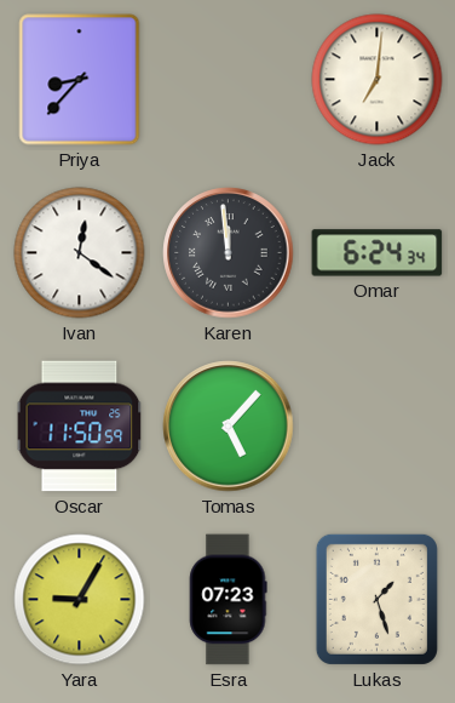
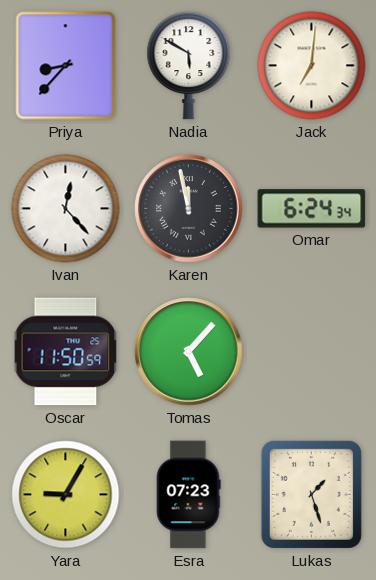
Nadia: none -> 5:50 (189, 65)
Ivan: 12:21 -> 12:23 (66, 209)
Karen: 11:59 -> 11:58 (189, 209)
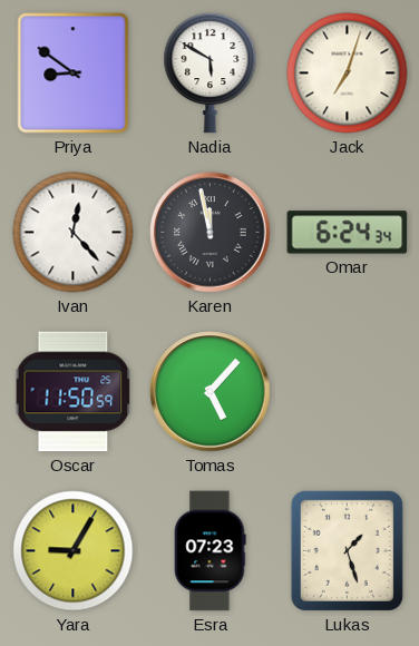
Priya: 8:37 -> 8:51 (74, 74)
Jack: 7:01 -> 7:03 (348, 74)
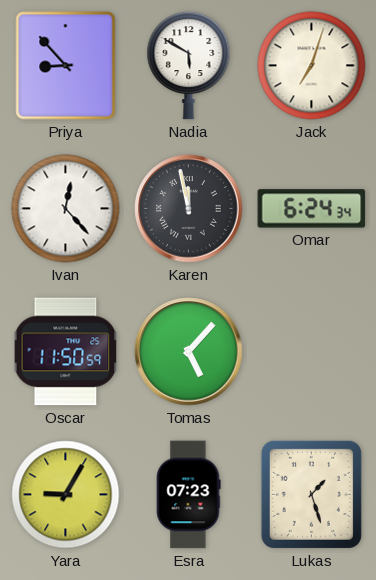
Priya: 8:51 -> 8:53 (66, 66)
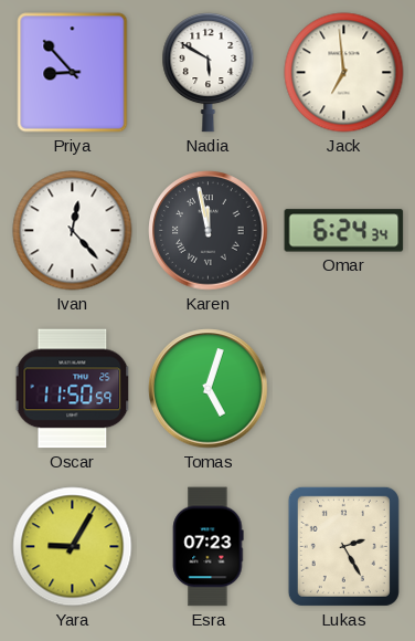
Jack: 7:03 -> 6:59 (344, 73)
Tomas: 5:07 -> 5:03 (209, 389)
Lukas: 1:27 -> 2:25 (343, 546)
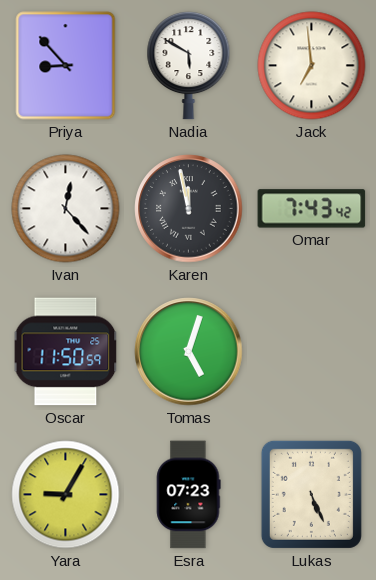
Omar: 6:24 -> 7:43 (312, 209)
Lukas: 2:25 -> 5:26 (311, 494)
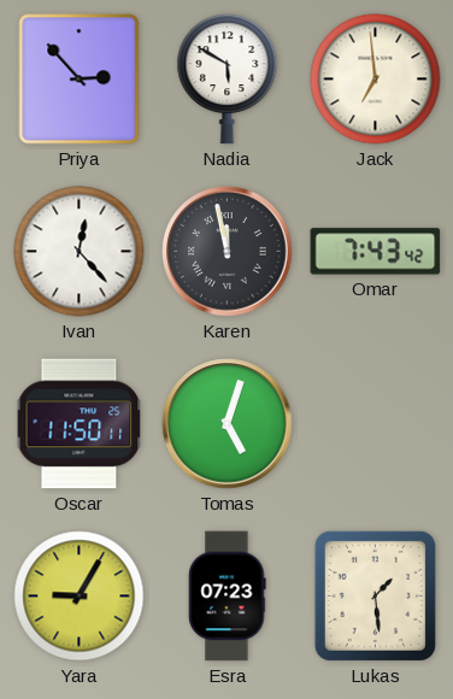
Priya: 8:53 -> 2:53 (80, 80)
Oscar: 11:50:59 -> 11:50:11 (80, 424)
Lukas: 5:26 -> 1:29 (375, 595)
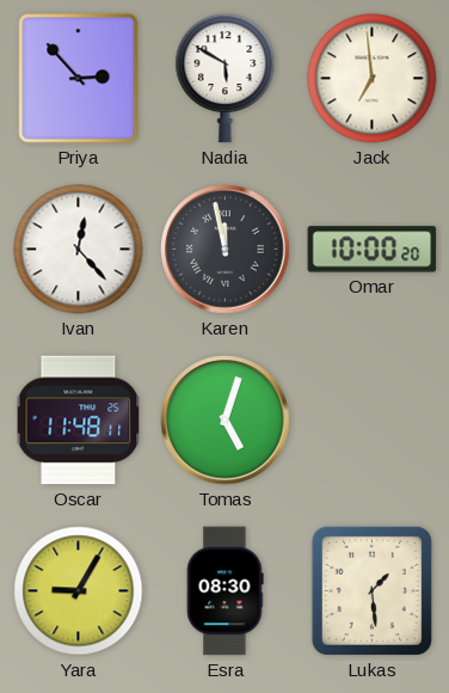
Omar: 7:43 -> 10:00 (373, 250)
Oscar: 11:50 -> 11:48 (79, 421)
Esra: 07:23 -> 08:30 (226, 591)
